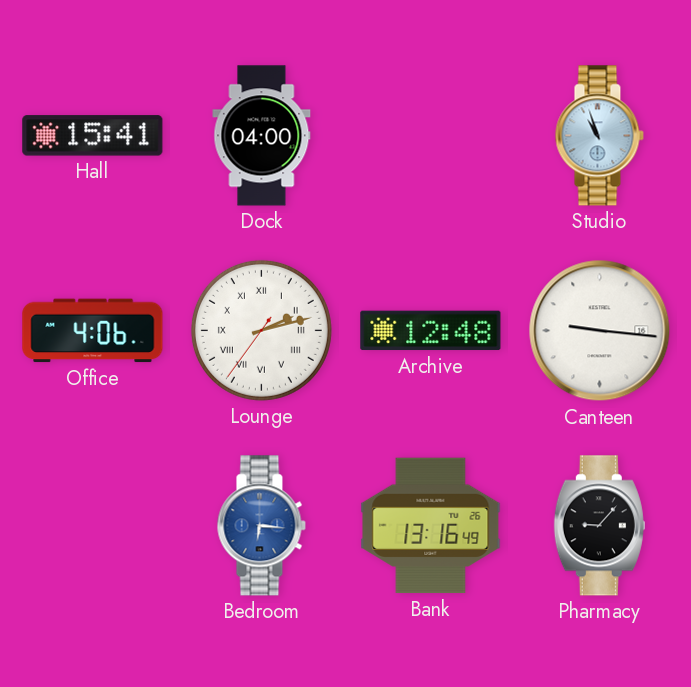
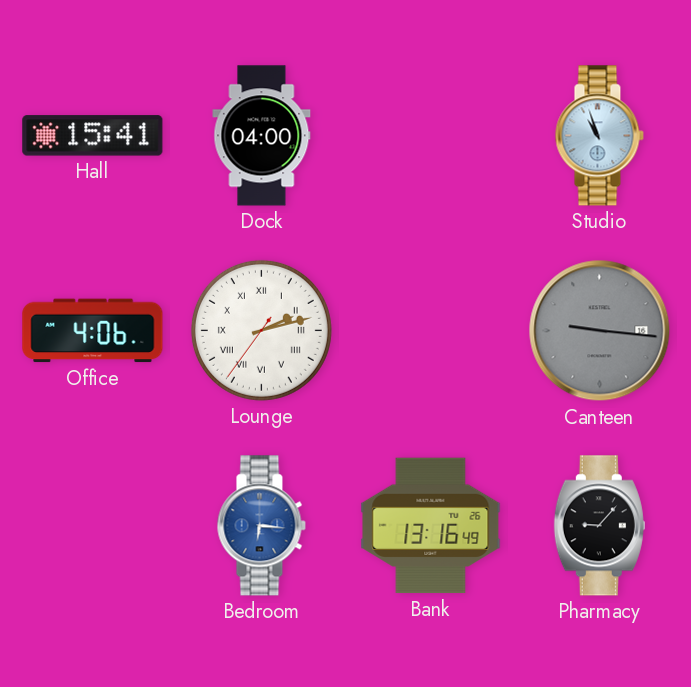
Archive: 12:48 -> none (431, 331)
Canteen dial: white -> grey (600, 331)
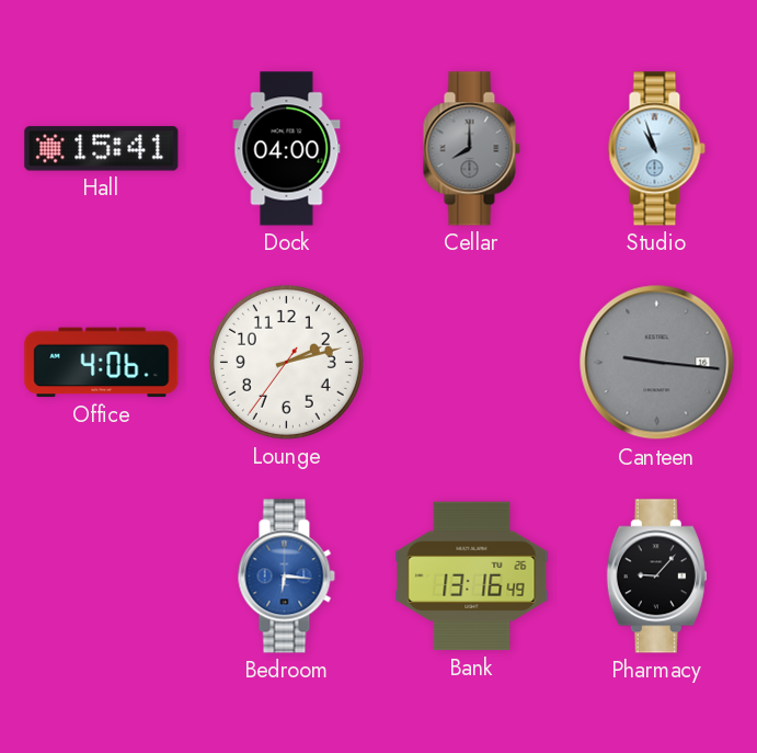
Cellar: none -> 8:00 (471, 149)
Lounge numerals: Roman -> Arabic (286, 362)
